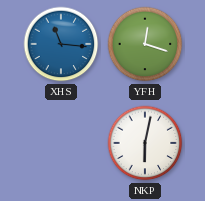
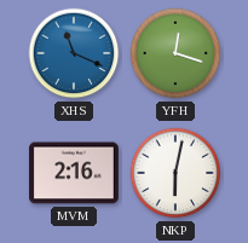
XHS: 11:16 -> 11:19 (74, 53)
MVM: none -> 2:16 (75, 173)
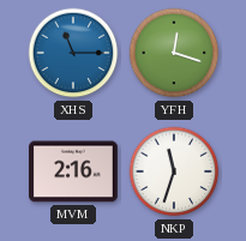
XHS: 11:19 -> 11:15 (73, 53)
NKP: 6:02 -> 11:33 (174, 171)
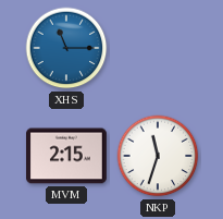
YFH: 12:18 -> none (174, 53)
MVM: 2:16 -> 2:15 (67, 156)
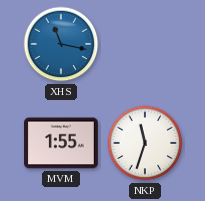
XHS: 11:15 -> 11:17 (61, 44)
MVM: 2:15 -> 1:55 (62, 143)
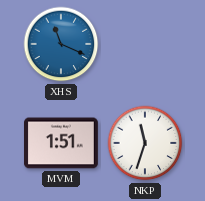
XHS: 11:17 -> 11:19 (61, 44)
MVM: 1:55 -> 1:51 (62, 143)
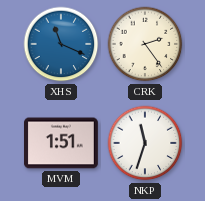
CRK: none -> 2:24 (145, 44)
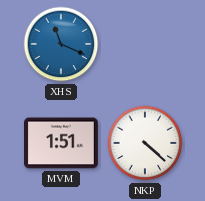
CRK: 2:24 -> none (145, 44)
NKP: 11:33 -> 4:22 (145, 143)
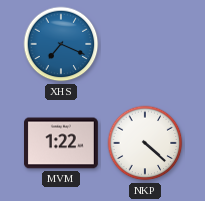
XHS: 11:19 -> 7:19 (61, 44)
MVM: 1:51 -> 1:22 (62, 143)
